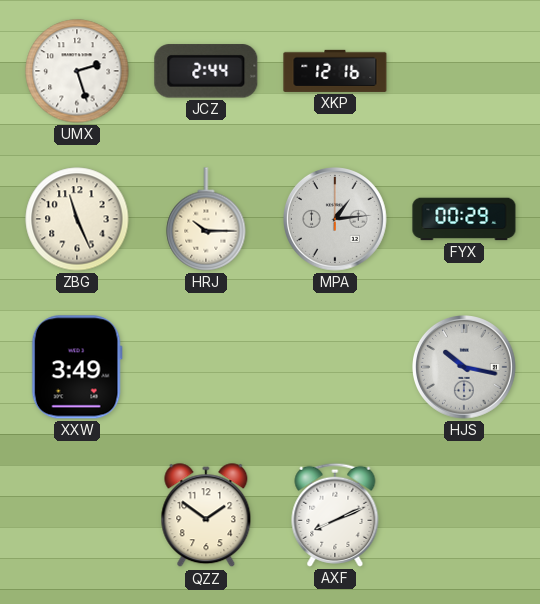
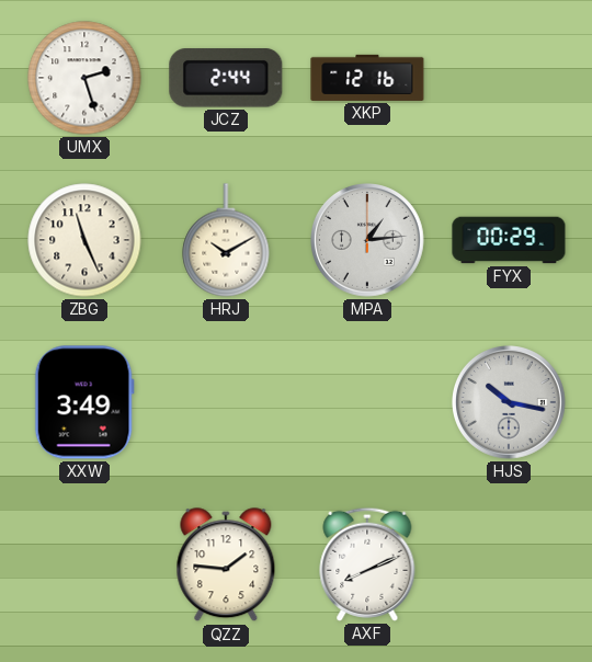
HRJ: 10:15 -> 10:10 (226, 240)
QZZ: 1:51 -> 1:46 (226, 566)
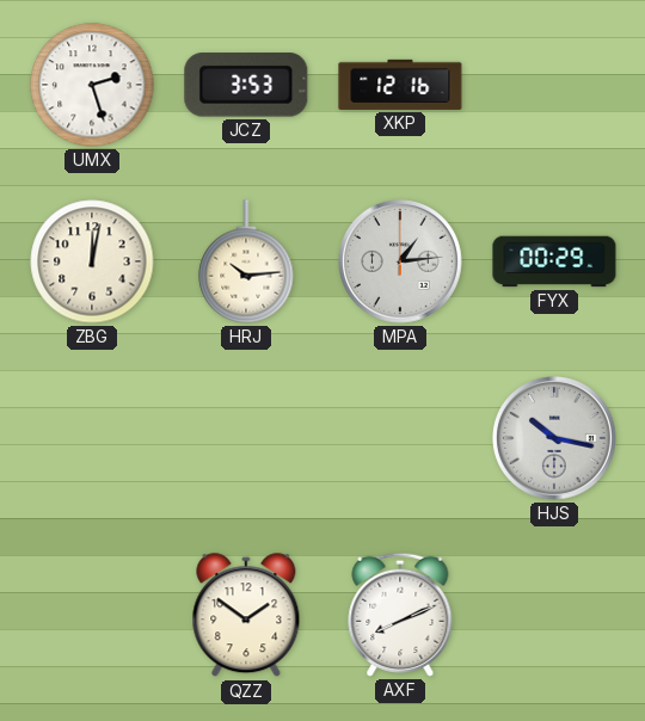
JCZ: 2:44 -> 3:53 (246, 85)
ZBG: 11:26 -> 12:02 (92, 261)
HRJ: 10:10 -> 10:14 (246, 261)
XXW: 3:49 -> none (84, 402)
QZZ: 1:46 -> 1:51 (246, 616)
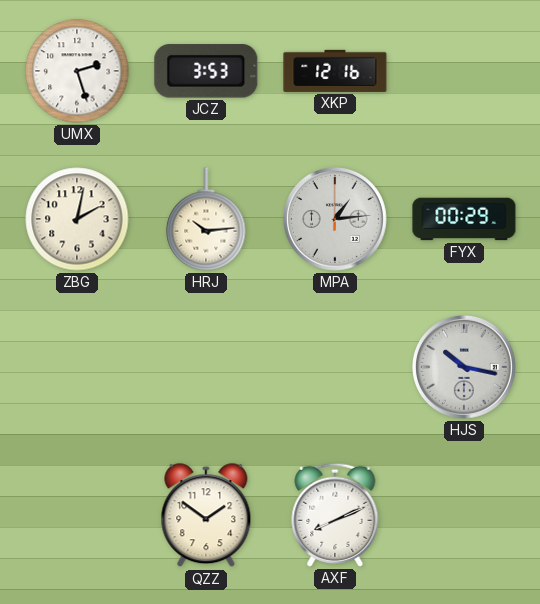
ZBG: 12:02 -> 2:02 (77, 219)
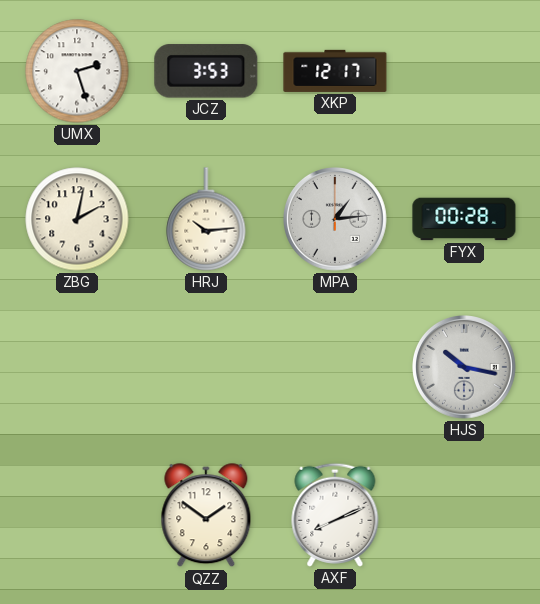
XKP: 12:16 -> 12:17 (335, 71)
FYX: 00:29 -> 00:28 (464, 219)
